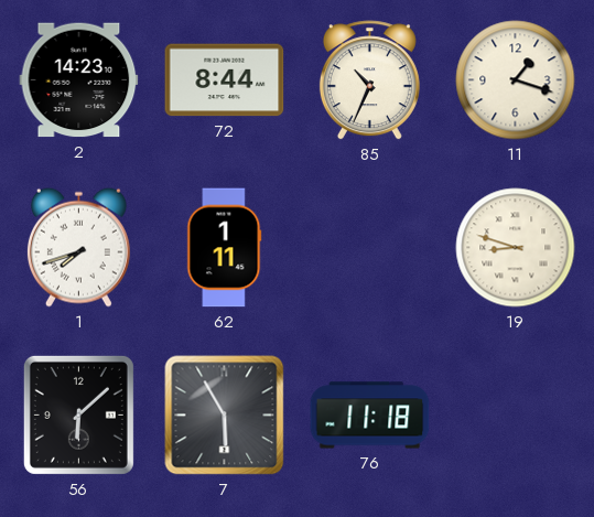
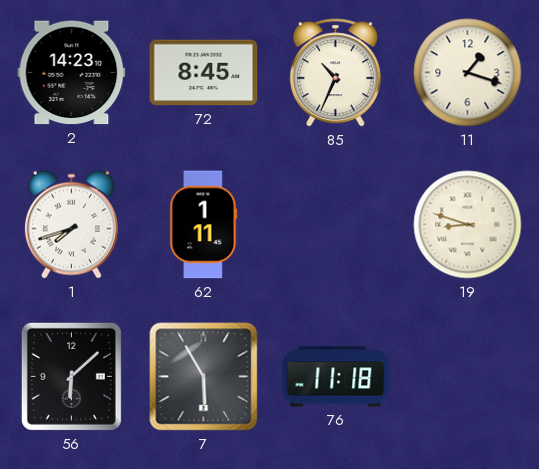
72: 8:44 -> 8:45 (204, 73)
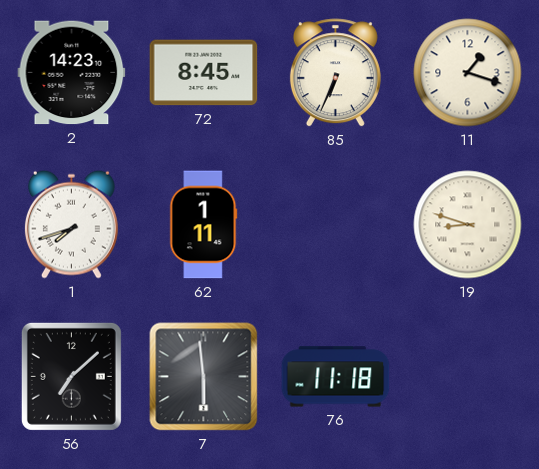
85: 10:34 -> 6:34 (335, 73)
56: 6:08 -> 7:08 (71, 376)
7: 5:55 -> 5:59 (204, 377)
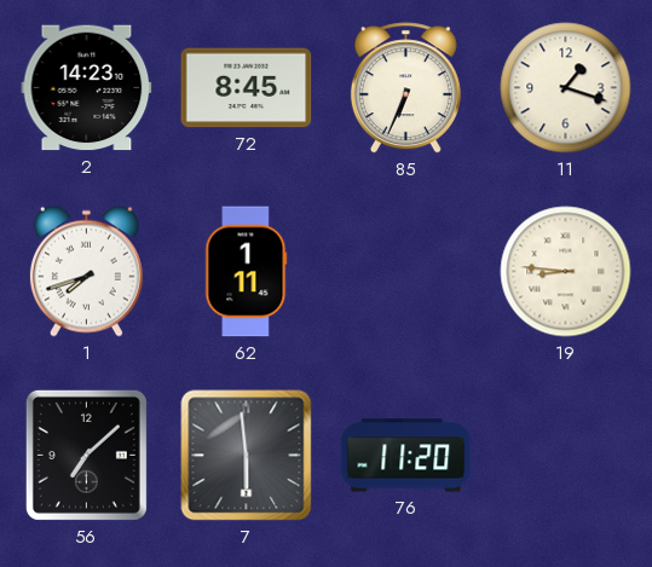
19: 8:48 -> 8:46 (566, 272)
76: 11:18 -> 11:20 (406, 456)
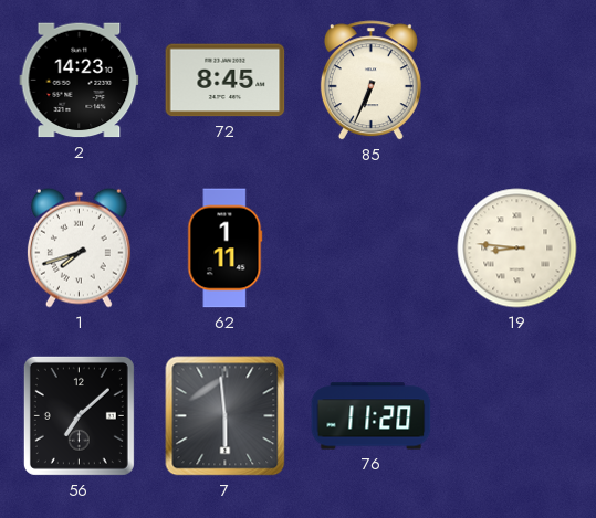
11: 1:18 -> none (566, 88)
